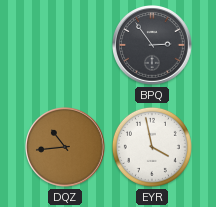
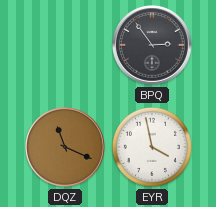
DQZ: 10:44 -> 11:19 (65, 147)
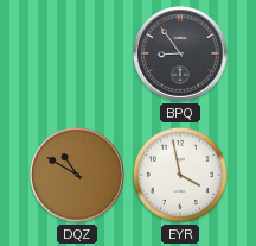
BPQ: 2:54 -> 8:54 (180, 53)
DQZ: 11:19 -> 10:50 (77, 175)
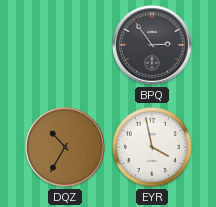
BPQ: 8:54 -> 2:54 (152, 45)
DQZ: 10:50 -> 10:35 (65, 147)
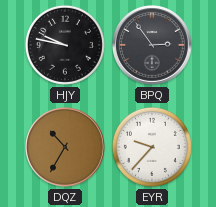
HJY: none -> 9:47 (65, 45)
EYR: 3:58 -> 9:37 (152, 147)
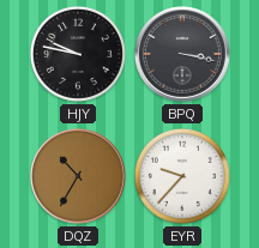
BPQ: 2:54 -> 3:17 (182, 54)
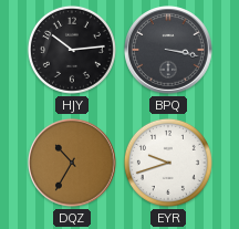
HJY: 9:47 -> 10:14 (72, 50)
EYR: 9:37 -> 9:42 (168, 163)
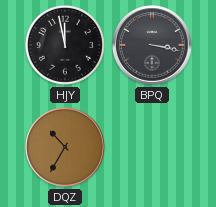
HJY: 10:14 -> 11:58 (65, 45)
EYR: 9:42 -> none (168, 163)
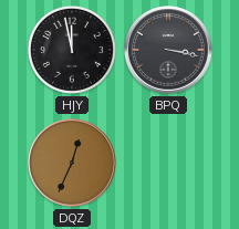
DQZ: 10:35 -> 12:34 (72, 163)
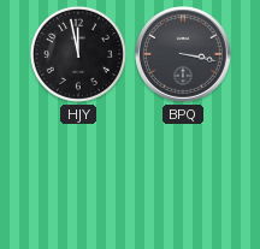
DQZ: 12:34 -> none (72, 163)
